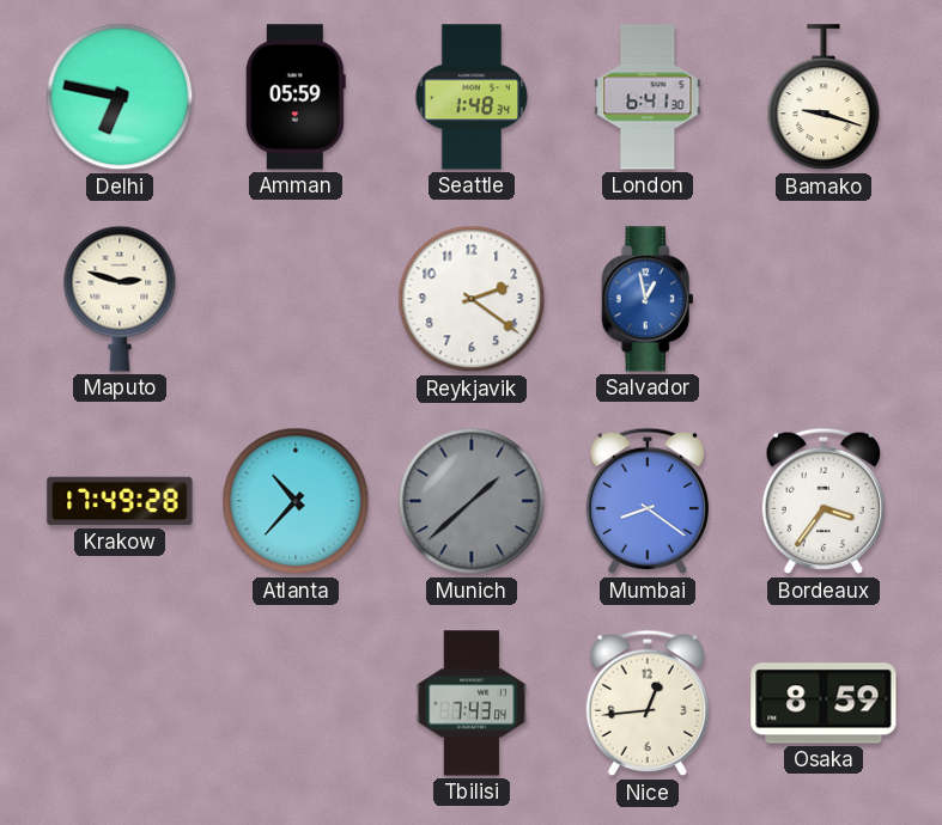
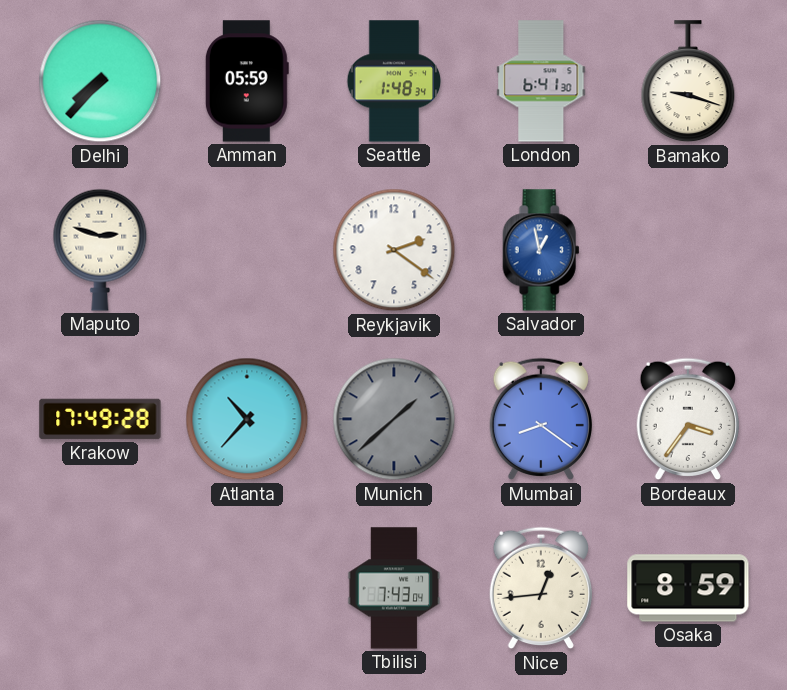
Delhi: 6:47 -> 7:37 (100, 81)
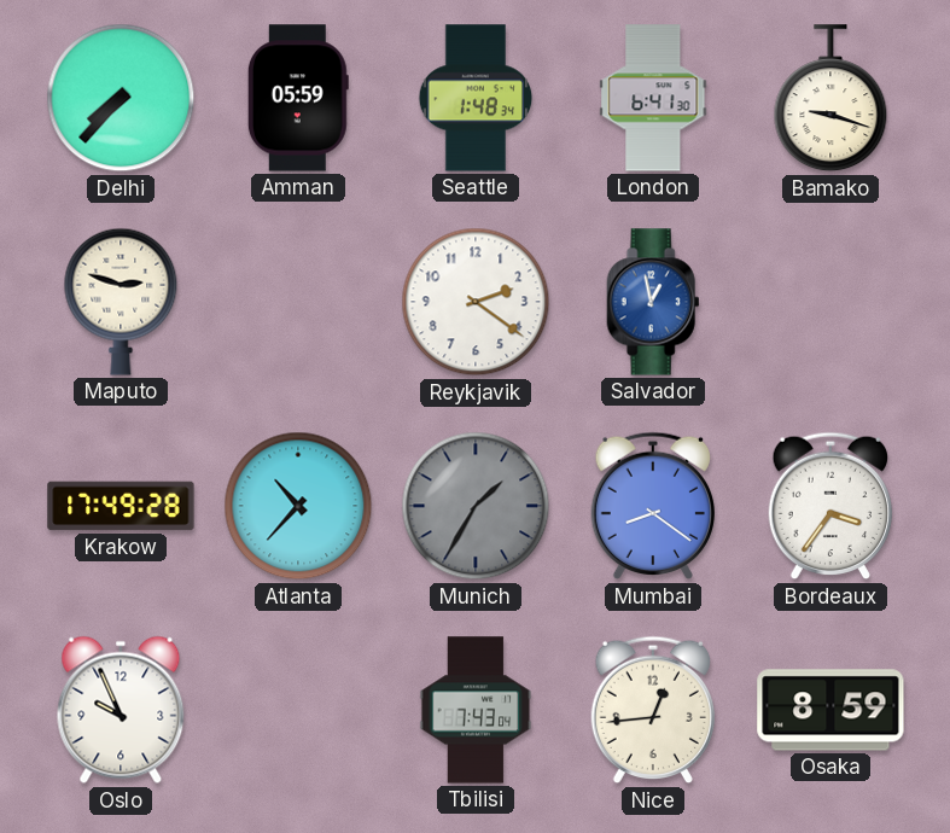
Munich: 1:38 -> 1:35 (476, 506)
Oslo: none -> 9:56 (121, 710)
